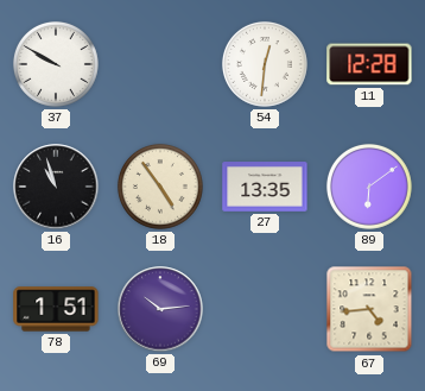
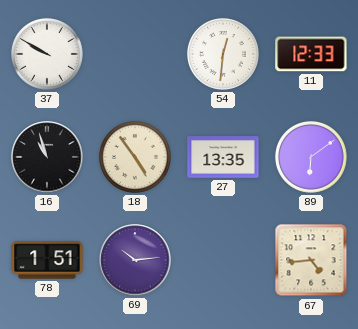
11: 12:28 -> 12:33 (311, 54)
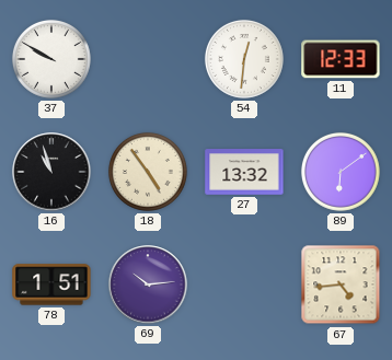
27: 13:35 -> 13:32 (244, 172)
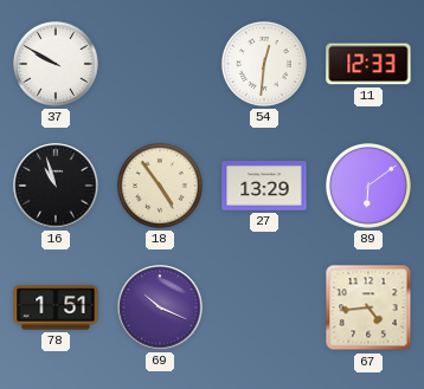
27: 13:32 -> 13:29 (264, 186)
69: 10:14 -> 10:19 (160, 307)
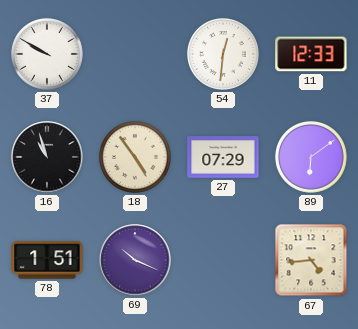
27: 13:29 -> 07:29 (223, 157)
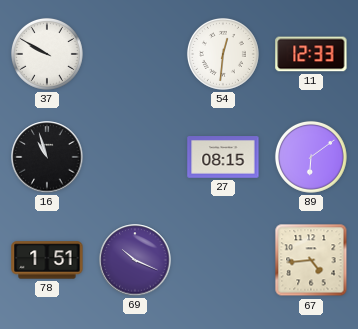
18: 4:54 -> none (135, 157)
27: 07:29 -> 08:15 (223, 157)
